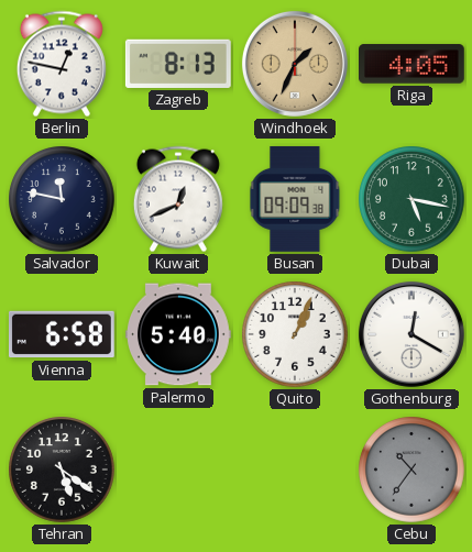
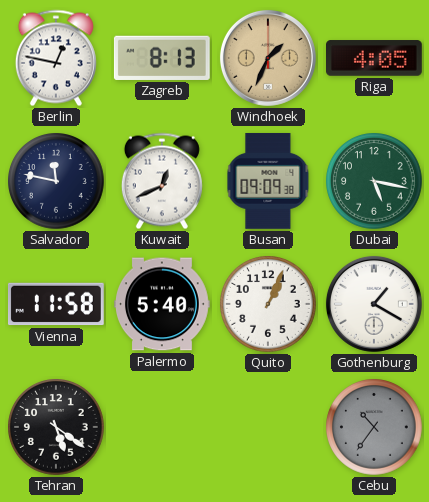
Vienna: 6:58 -> 11:58 (57, 304)
Gothenburg: 12:20 -> 1:20 (374, 304)
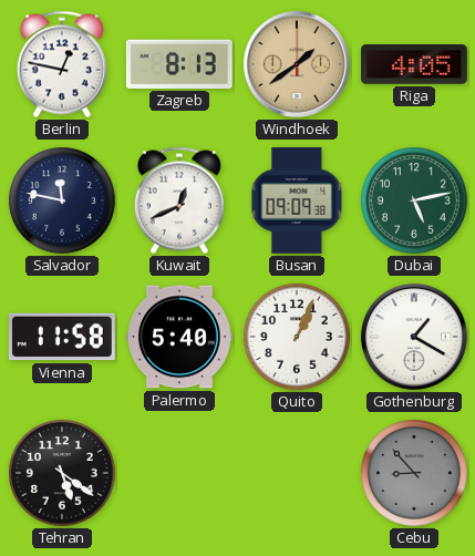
Windhoek: 1:34 -> 1:39 (297, 64)
Dubai: 5:17 -> 5:13 (415, 202)
Cebu: 10:36 -> 8:53 (415, 474)
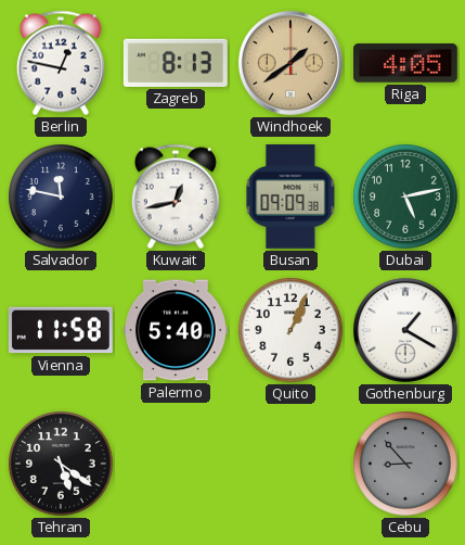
Kuwait: 12:41 -> 12:43 (176, 197)
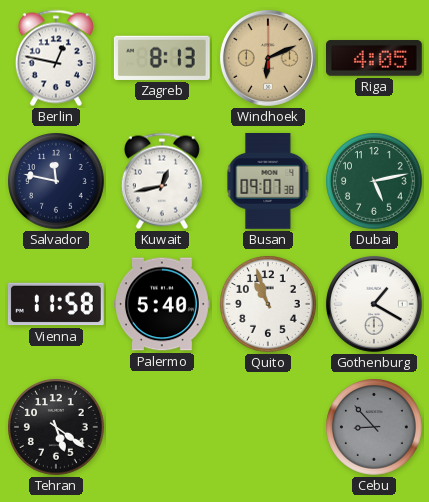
Windhoek: 1:39 -> 6:11 (268, 58)
Busan: 09:09 -> 09:07 (268, 181)
Quito: 1:04 -> 10:57 (269, 305)
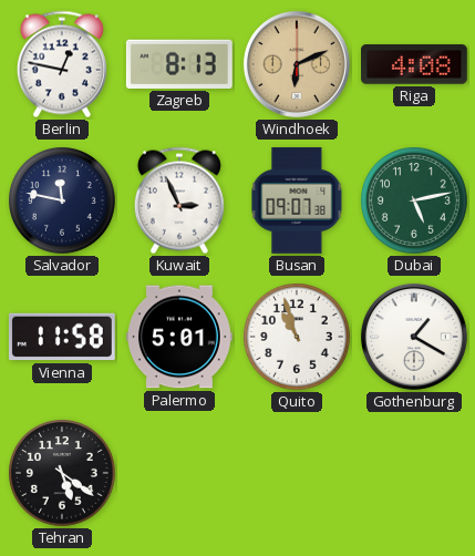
Riga: 4:05 -> 4:08 (415, 64)
Kuwait: 12:43 -> 2:56 (179, 200)
Palermo: 5:40 -> 5:01 (180, 337)
Cebu: 8:53 -> none (375, 428)
